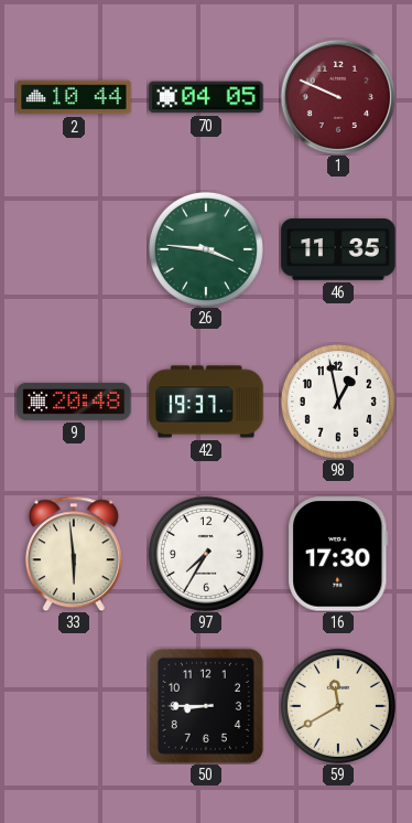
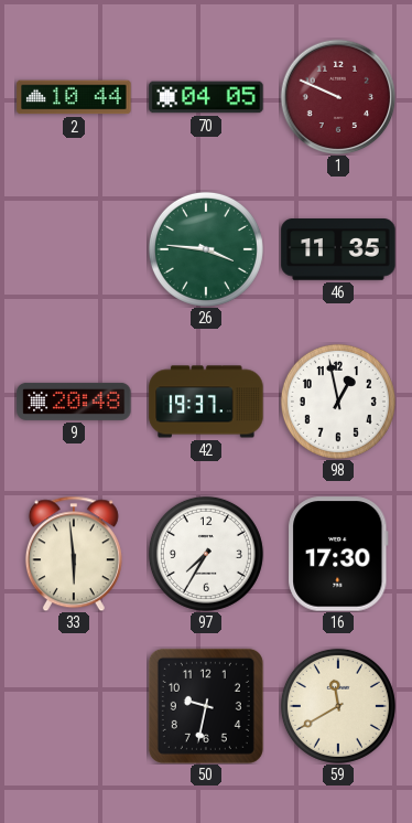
50: 8:45 -> 9:32 (206, 706)
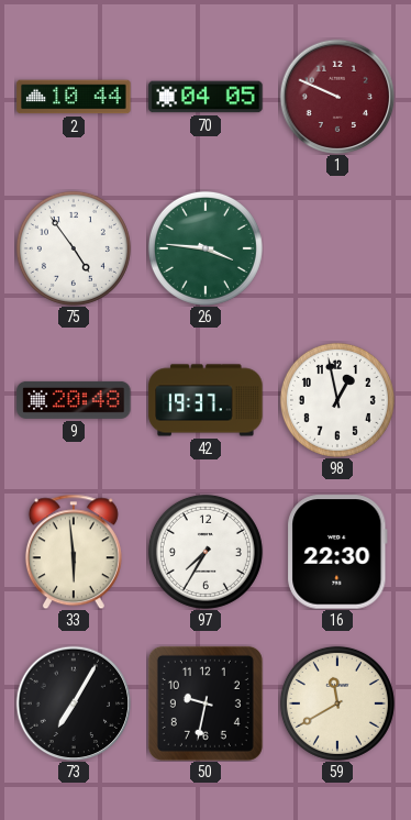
75: none -> 4:54 (74, 248)
46: 11:35 -> none (338, 249)
16: 17:30 -> 22:30 (337, 552)
73: none -> 7:05 (74, 703)
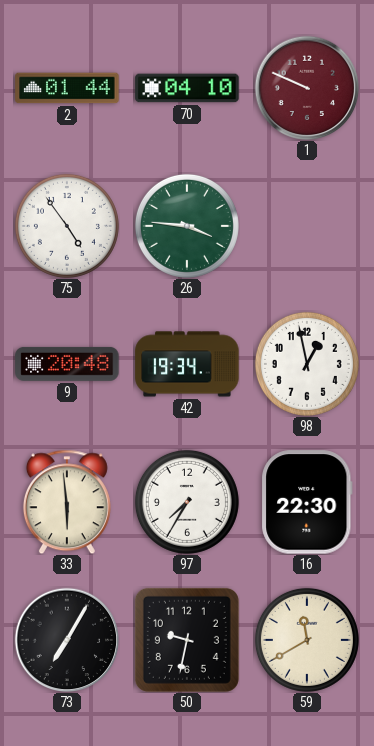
2: 10:44 -> 01:44 (67, 88)
70: 04:05 -> 04:10 (187, 88)
42: 19:37 -> 19:34 (187, 364)
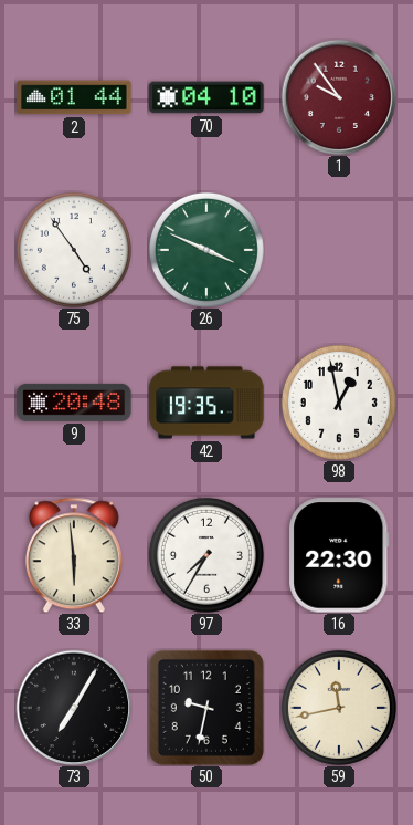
1: 9:49 -> 9:54 (339, 97)
26: 3:46 -> 3:49 (206, 250)
42: 19:34 -> 19:35 (206, 403)
59: 11:40 -> 11:43 (339, 708)
